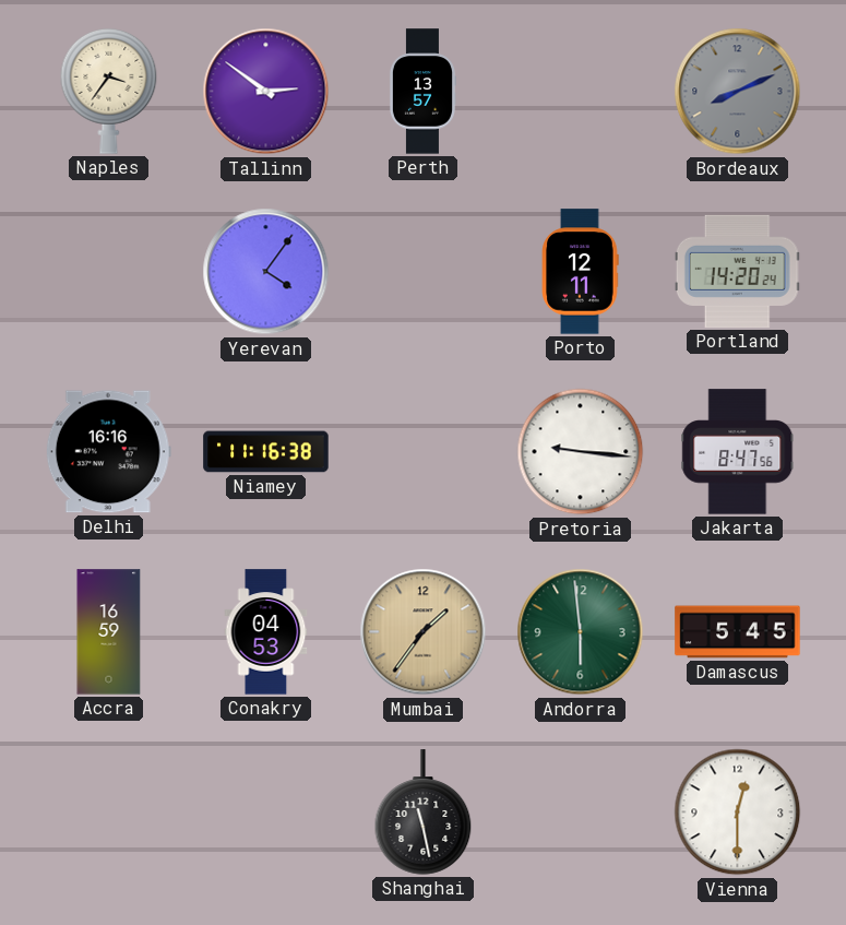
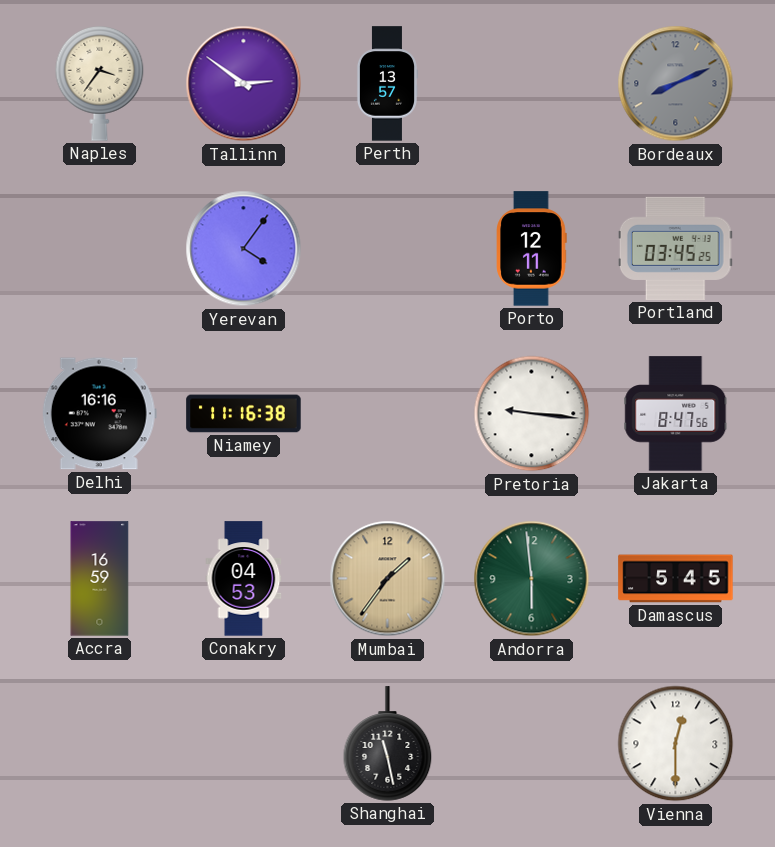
Portland: 14:20 -> 03:45 (675, 248)
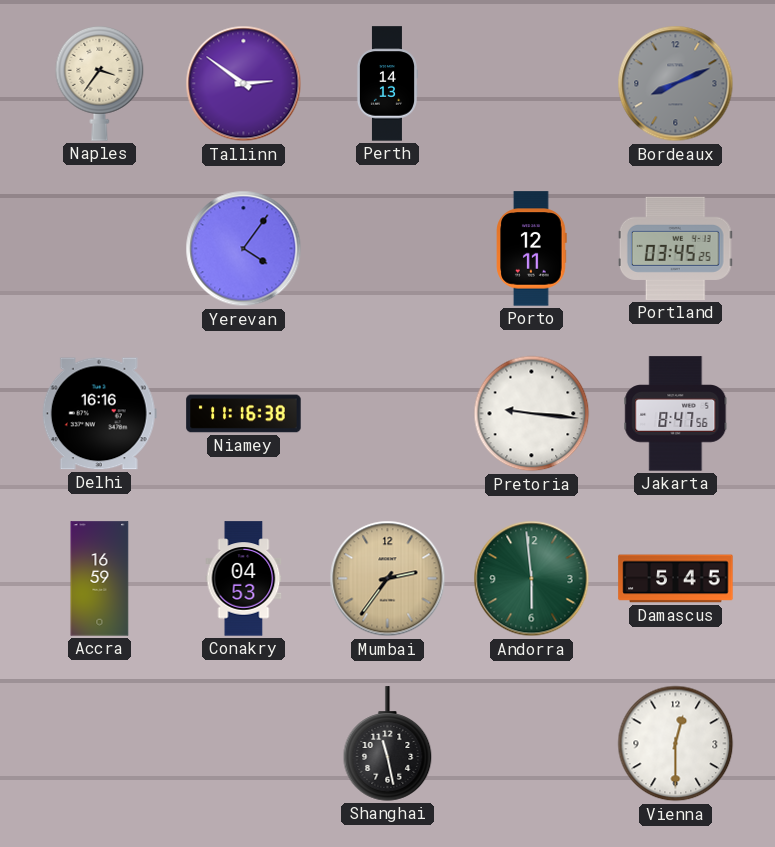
Perth: 13:57 -> 14:13 (386, 84)
Mumbai: 1:36 -> 2:36 (388, 579)
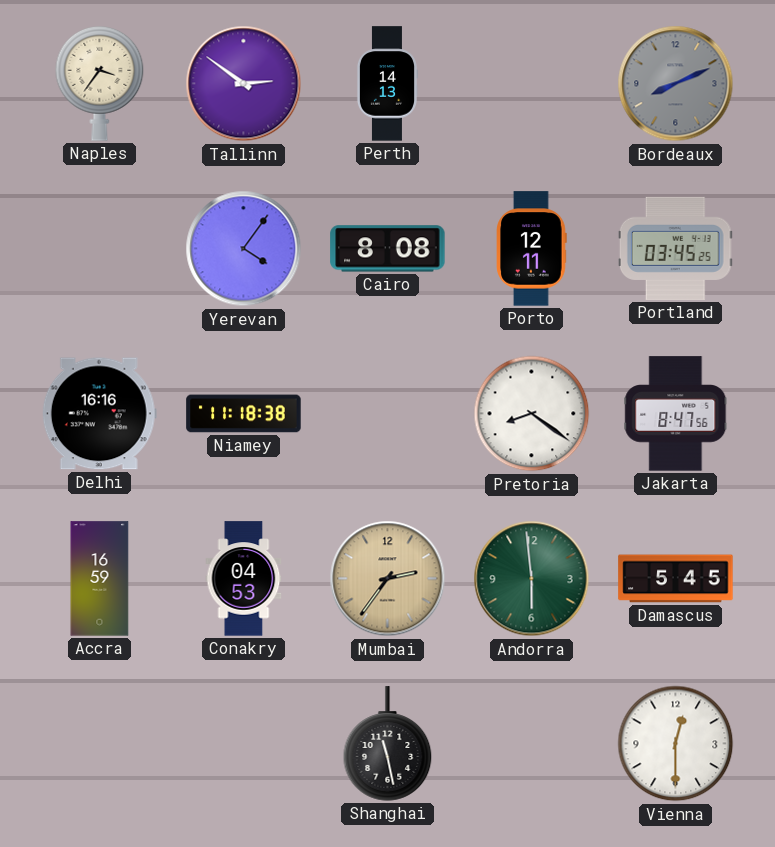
Cairo: none -> 8:08 (388, 249)
Niamey: 11:16 -> 11:18 (244, 414)
Pretoria: 9:16 -> 8:21 (532, 414)
